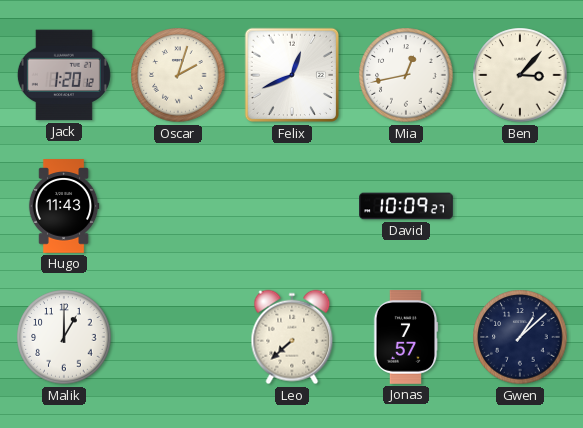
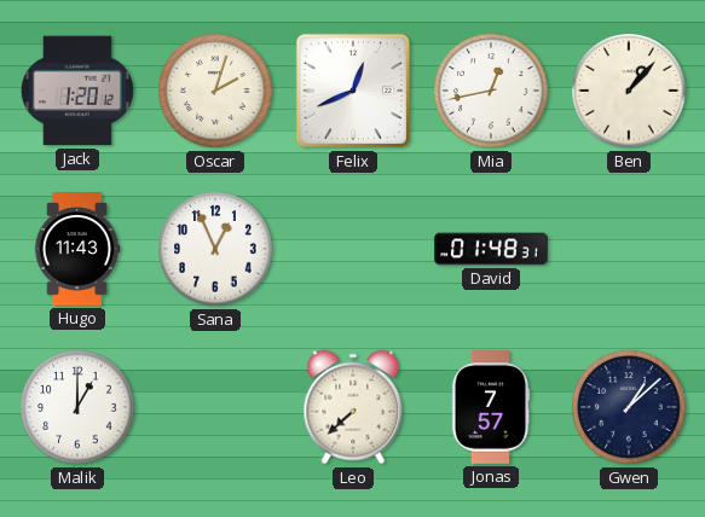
Ben: 3:07 -> 1:07 (629, 91)
Sana: none -> 12:56 (215, 249)
David: 10:09 -> 01:48 (491, 249)
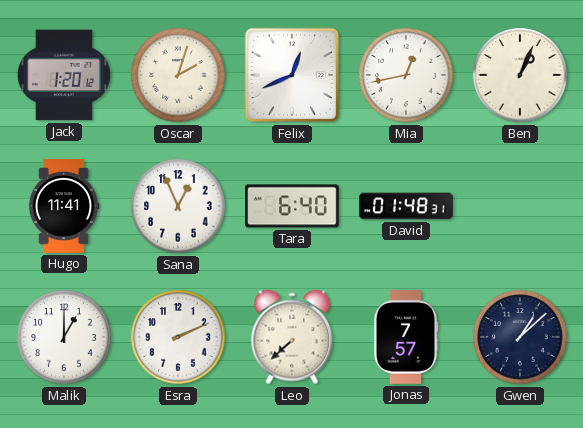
Ben: 1:07 -> 1:04 (520, 75)
Hugo: 11:43 -> 11:41 (64, 206)
Tara: none -> 6:40 (293, 206)
Esra: none -> 2:11 (178, 337)
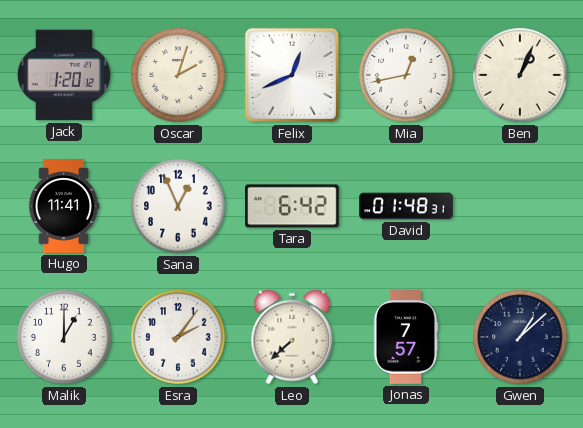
Tara: 6:40 -> 6:42 (293, 206)
Esra: 2:11 -> 2:06 (178, 337)
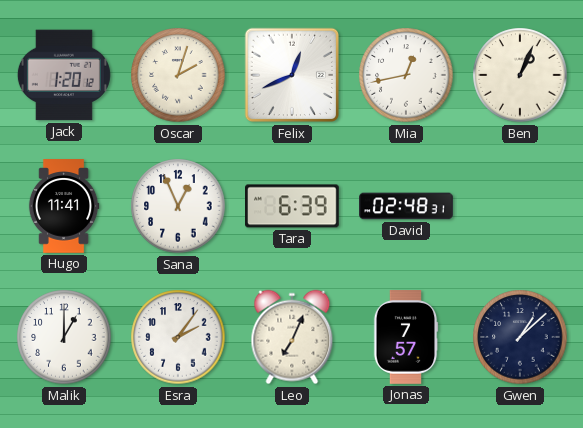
Tara: 6:42 -> 6:39 (293, 206)
David: 01:48 -> 02:48 (406, 206)
Leo: 7:38 -> 7:04 (292, 337)
